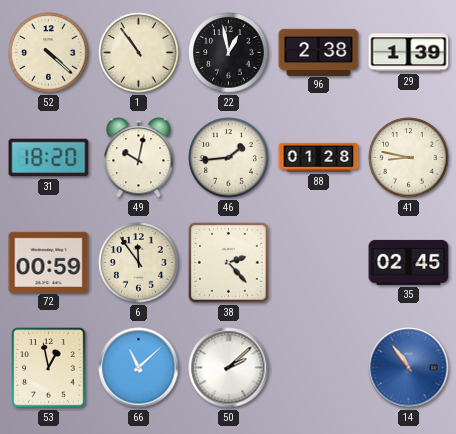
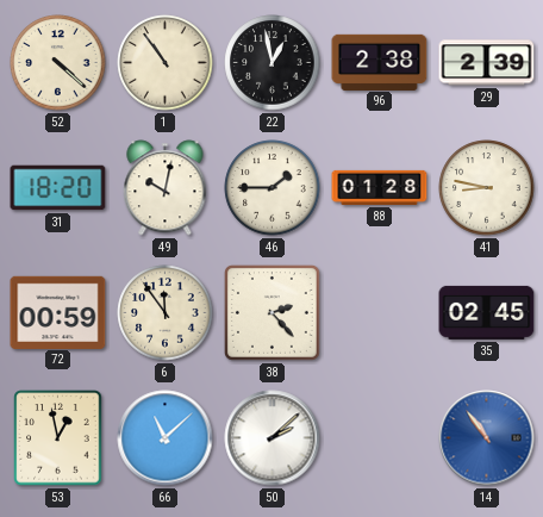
29: 1:39 -> 2:39 (487, 63)
46: 1:44 -> 1:45 (273, 188)
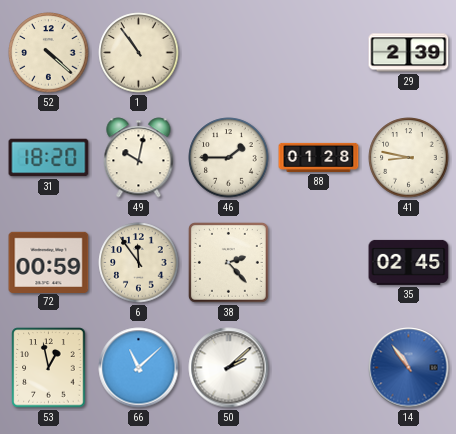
22: 12:58 -> none (273, 63)
96: 2:38 -> none (380, 62)
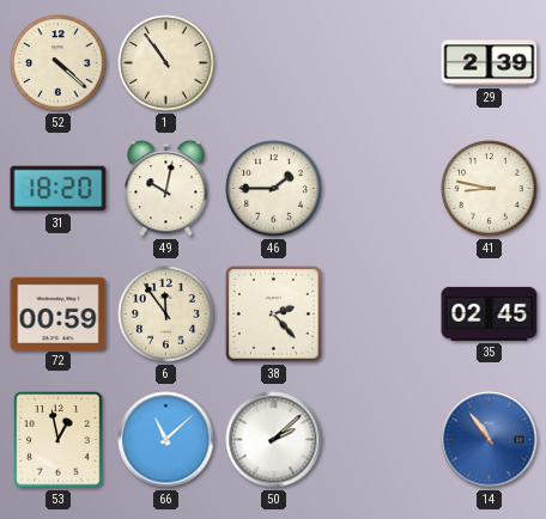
88: 01:28 -> none (319, 157)
